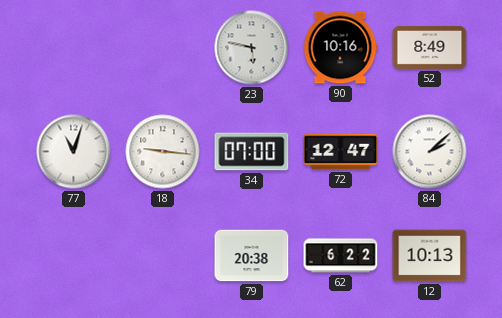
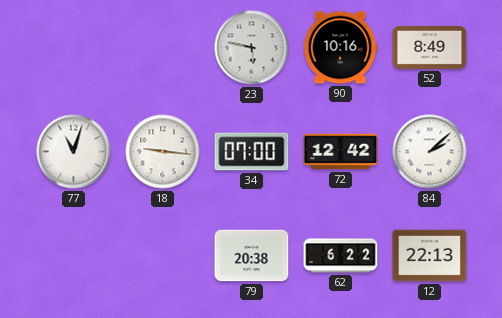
72: 12:47 -> 12:42 (341, 152)
12: 10:13 -> 22:13 (430, 256)
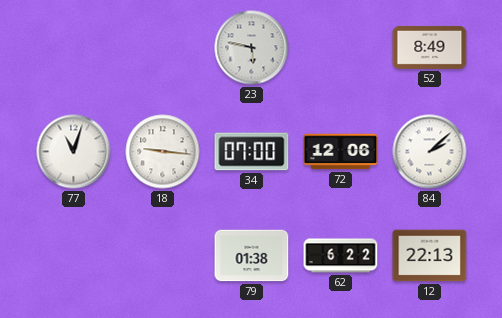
90: 10:16 -> none (340, 48)
72: 12:42 -> 12:06 (341, 152)
79: 20:38 -> 01:38 (252, 256)
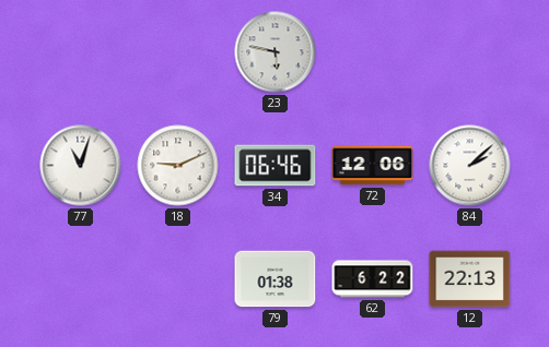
52: 8:49 -> none (430, 47)
18: 9:16 -> 9:11 (178, 166)
34: 07:00 -> 06:46 (276, 166)
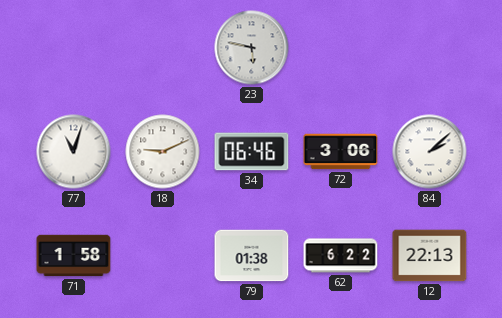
72: 12:06 -> 3:06 (341, 152)
71: none -> 1:58 (74, 256)
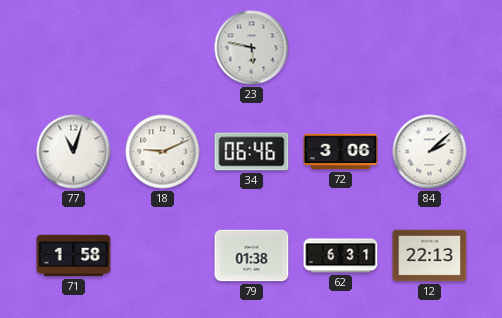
62: 6:22 -> 6:31 (341, 256)
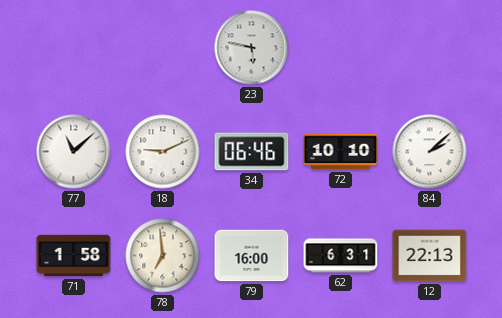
77: 11:03 -> 11:08 (74, 152)
72: 3:06 -> 10:10 (341, 152)
78: none -> 6:59 (163, 256)
79: 01:38 -> 16:00 (252, 256)
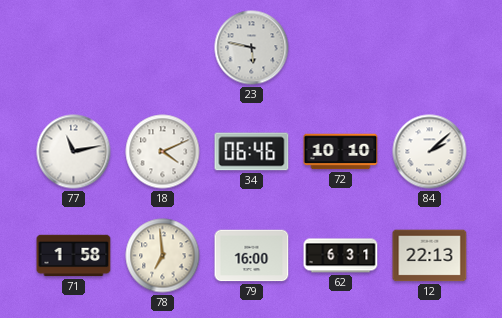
77: 11:08 -> 11:13 (74, 152)
18: 9:11 -> 4:11 (163, 152)
